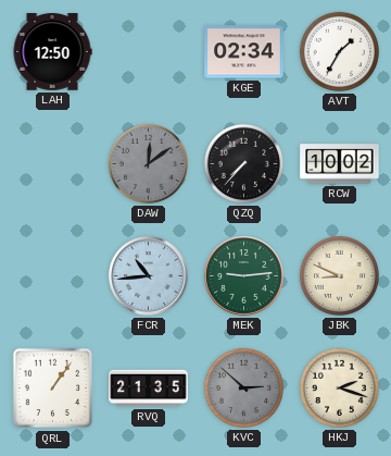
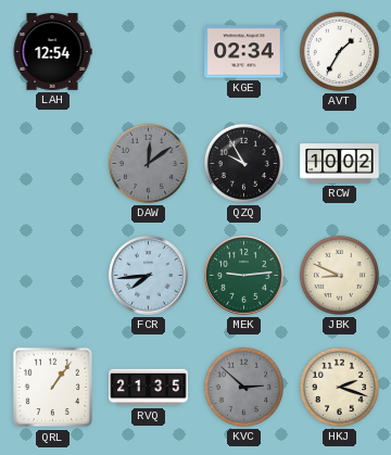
LAH: 12:50 -> 12:54 (52, 52)
QZQ: 7:37 -> 9:55 (243, 163)
FCR: 10:44 -> 7:44 (149, 276)
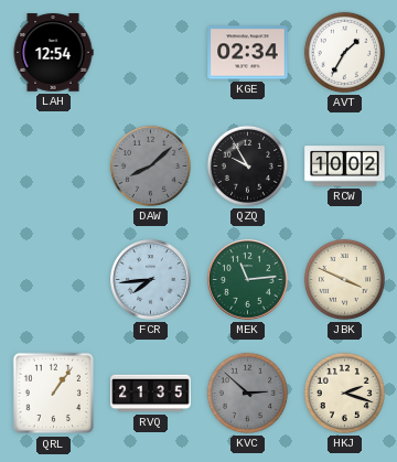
DAW: 12:09 -> 8:08 (150, 165)
MEK: 9:14 -> 11:14 (248, 280)
JBK: 8:49 -> 3:49 (344, 279)
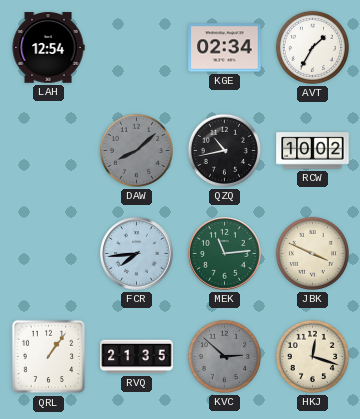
QZQ: 9:55 -> 10:43 (224, 150)
HKJ: 2:18 -> 12:18 (312, 356)
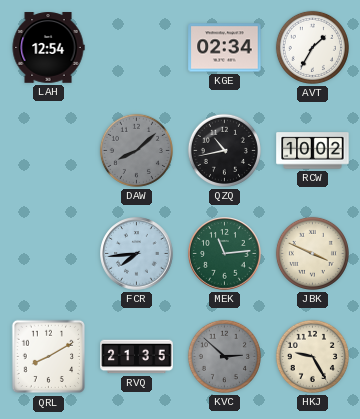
QRL: 1:06 -> 8:10 (49, 357)
HKJ: 12:18 -> 9:25 (312, 356)
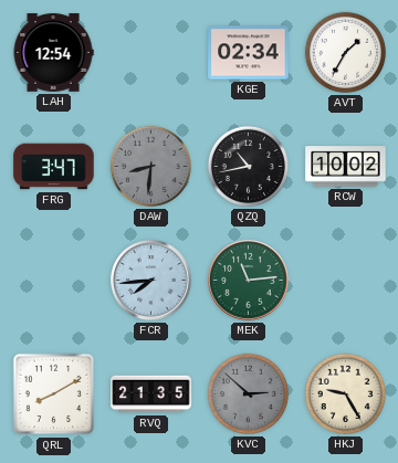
FRG: none -> 3:47 (54, 167)
DAW: 8:08 -> 8:31 (150, 166)
JBK: 3:49 -> none (312, 253)
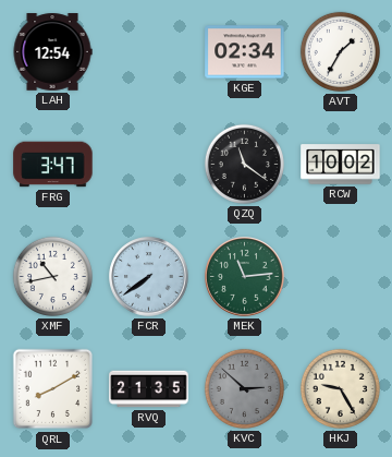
DAW: 8:31 -> none (150, 166)
QZQ: 10:43 -> 11:21 (244, 164)
XMF: none -> 10:43 (52, 276)
FCR: 7:44 -> 7:39 (149, 277)
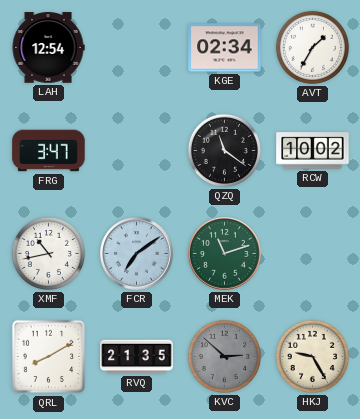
FCR: 7:39 -> 7:09 (137, 254)
MEK: 11:14 -> 11:12 (225, 254)
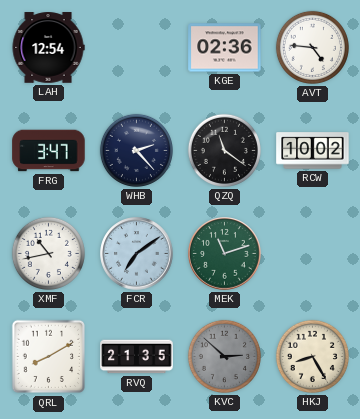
KGE: 02:34 -> 02:36 (225, 48)
AVT: 1:35 -> 4:46 (312, 47)
WHB: none -> 2:23 (136, 150)
HKJ: 9:25 -> 8:25 (312, 356)
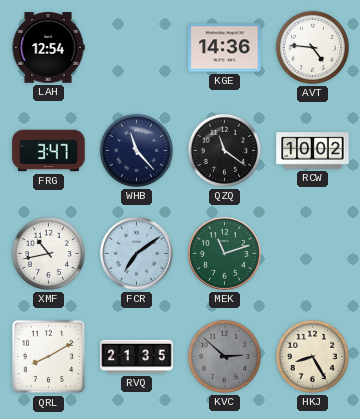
KGE: 02:36 -> 14:36 (225, 48)
WHB: 2:23 -> 11:23 (136, 150)
